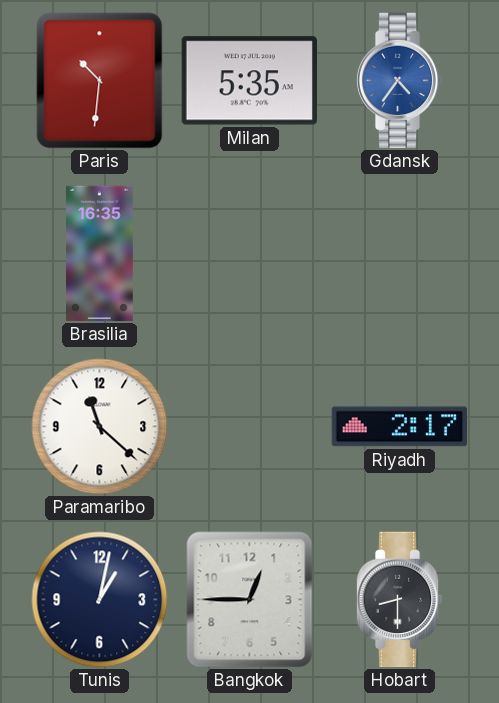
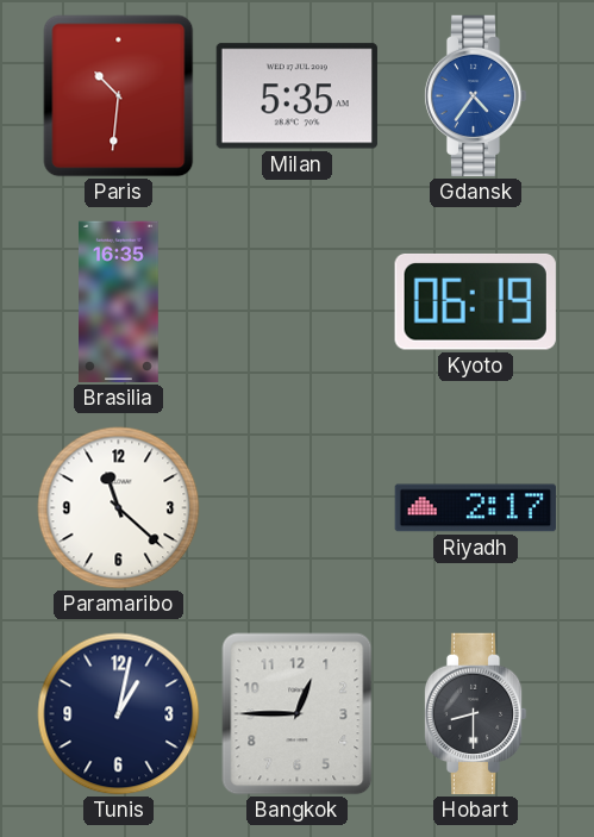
Kyoto: none -> 06:19 (475, 301)
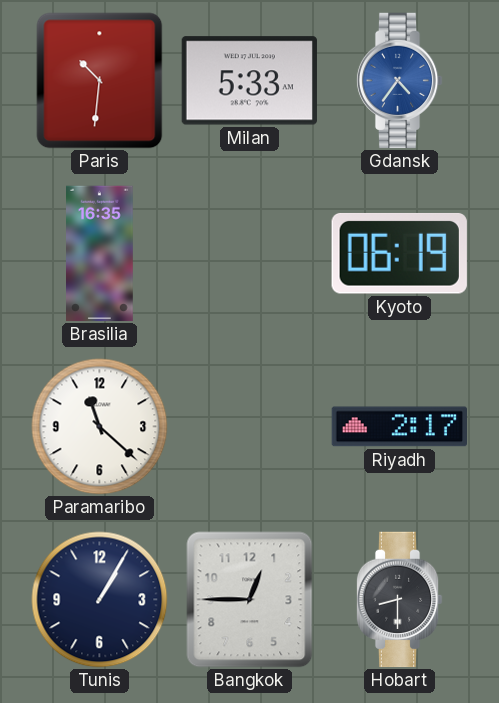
Milan: 5:35 -> 5:33 (249, 81)
Tunis: 1:02 -> 1:05 (100, 600)
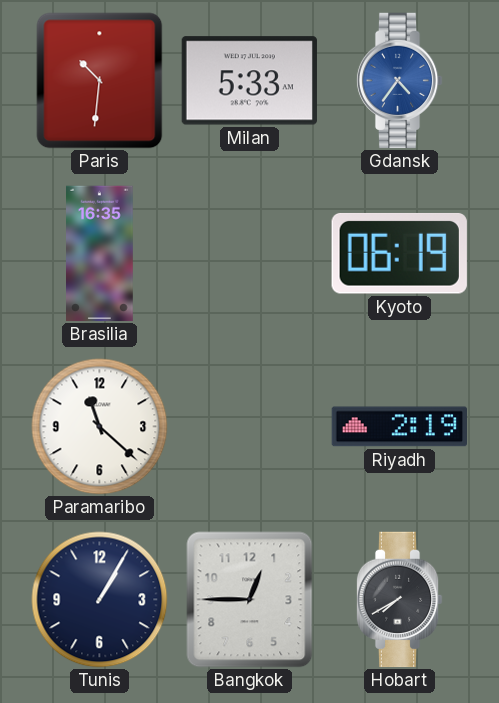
Riyadh: 2:17 -> 2:19 (399, 427)
Hobart: 8:30 -> 7:40 (399, 600)
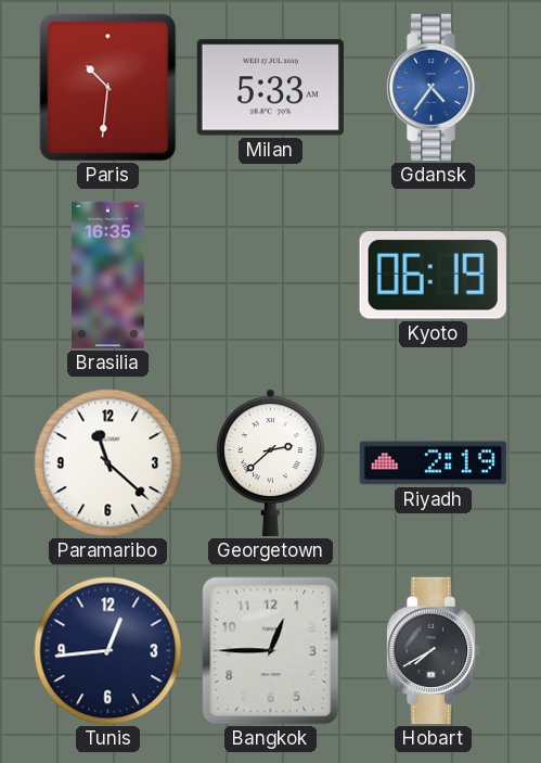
Georgetown: none -> 2:38 (270, 463)
Tunis: 1:05 -> 12:44 (108, 651)
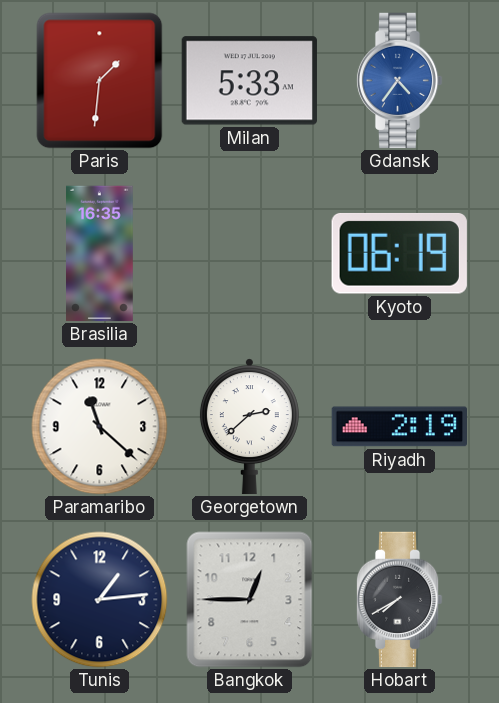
Paris: 10:31 -> 1:31 (100, 81)
Tunis: 12:44 -> 1:14 (100, 600)
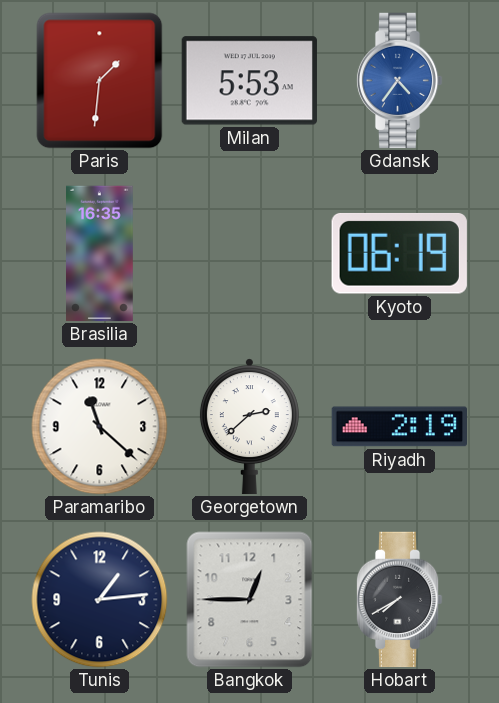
Milan: 5:33 -> 5:53 (249, 81)
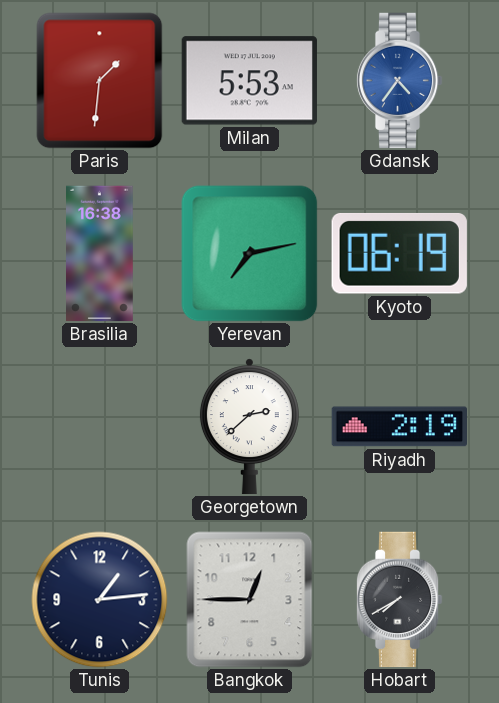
Brasilia: 16:35 -> 16:38 (100, 254)
Yerevan: none -> 7:13 (250, 254)
Paramaribo: 11:22 -> none (100, 427)
